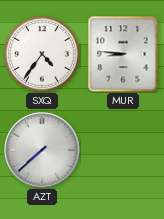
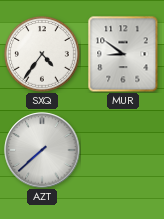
MUR: 8:46 -> 8:51 (123, 54)
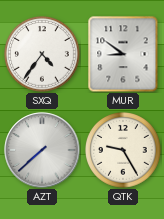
QTK: none -> 9:25 (124, 151)
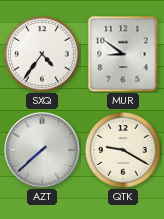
QTK: 9:25 -> 9:20 (124, 151)
